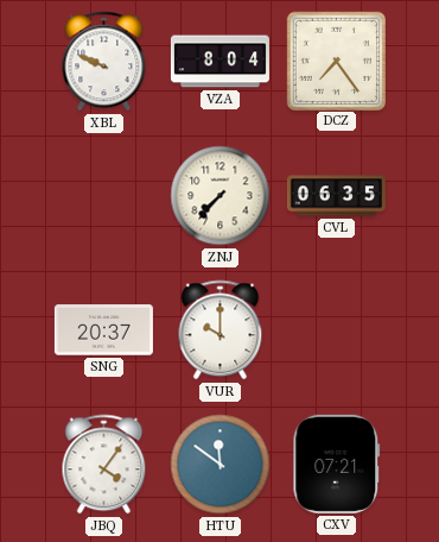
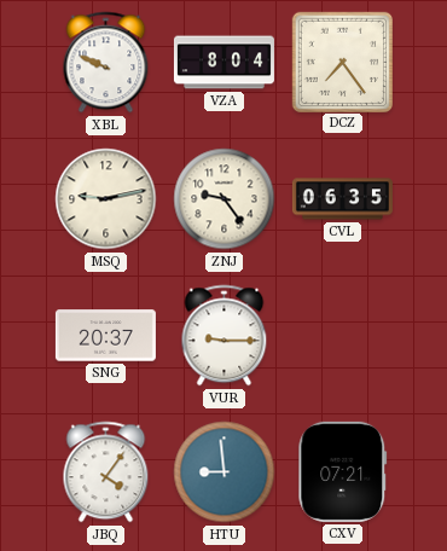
MSQ: none -> 9:13 (106, 199)
ZNJ: 7:37 -> 9:24 (225, 199)
VUR: 10:00 -> 9:15 (225, 336)
HTU: 11:51 -> 8:59 (225, 472)
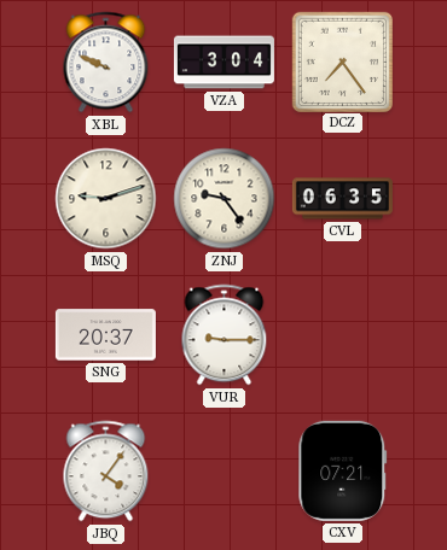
VZA: 8:04 -> 3:04 (224, 63)
MSQ: 9:13 -> 9:12 (106, 199)
HTU: 8:59 -> none (225, 472)
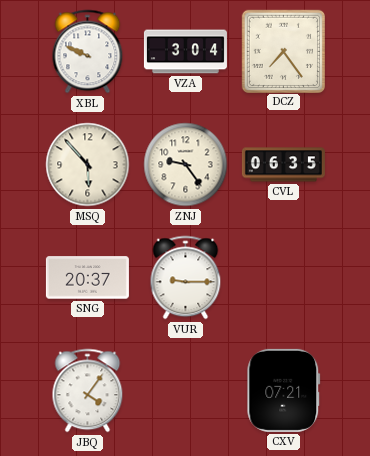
MSQ: 9:12 -> 5:53 (88, 165)
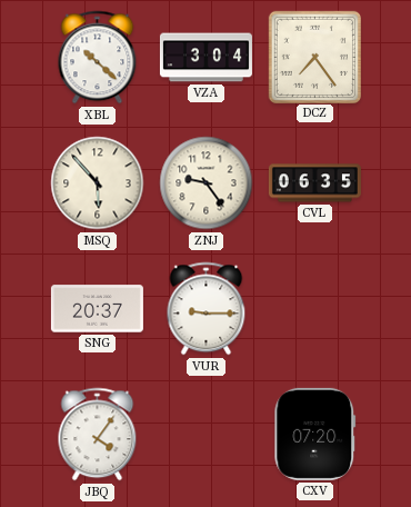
XBL: 9:49 -> 10:22 (98, 58)
CXV: 07:21 -> 07:20 (315, 434)
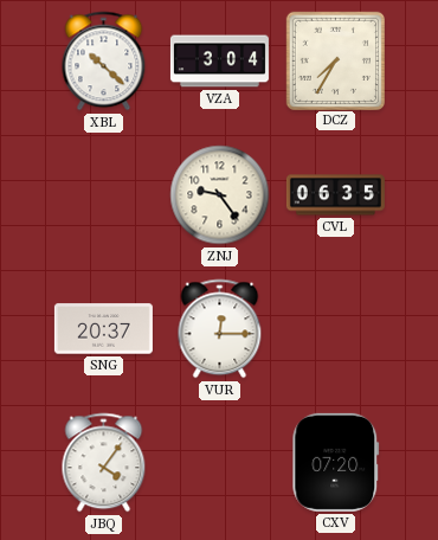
DCZ: 7:24 -> 7:35 (335, 60)
MSQ: 5:53 -> none (98, 183)
VUR: 9:15 -> 12:15 (220, 329)
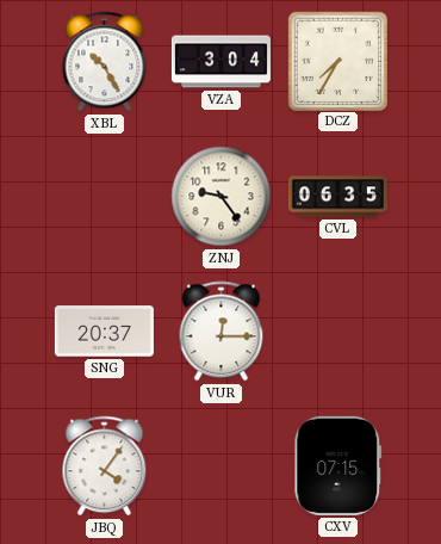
XBL: 10:22 -> 10:25 (105, 62)
CXV: 07:20 -> 07:15 (338, 465)
